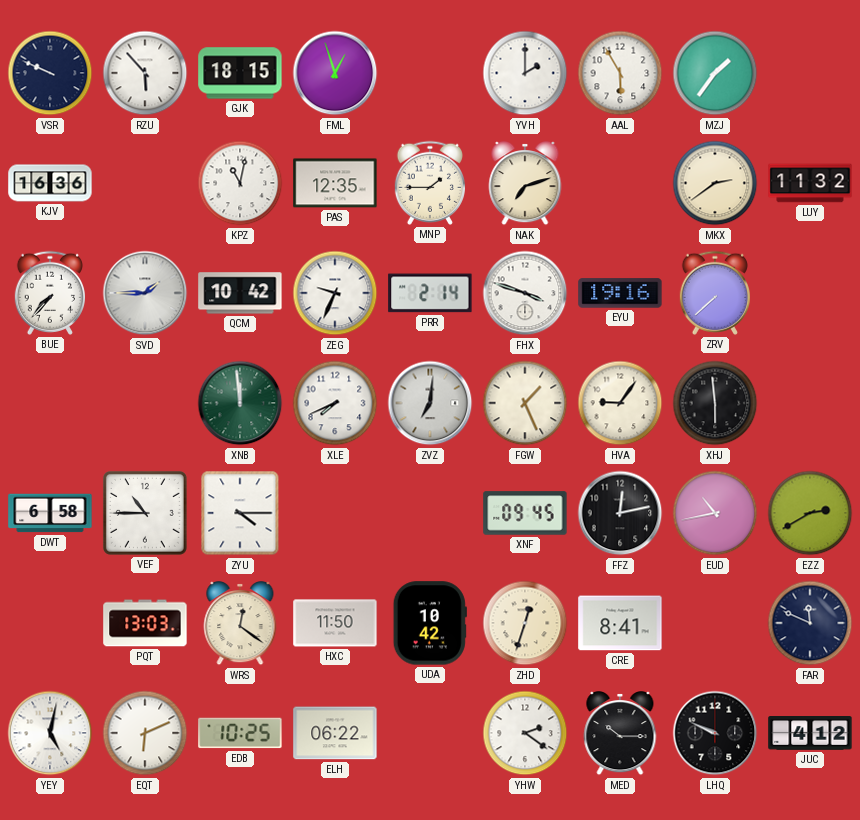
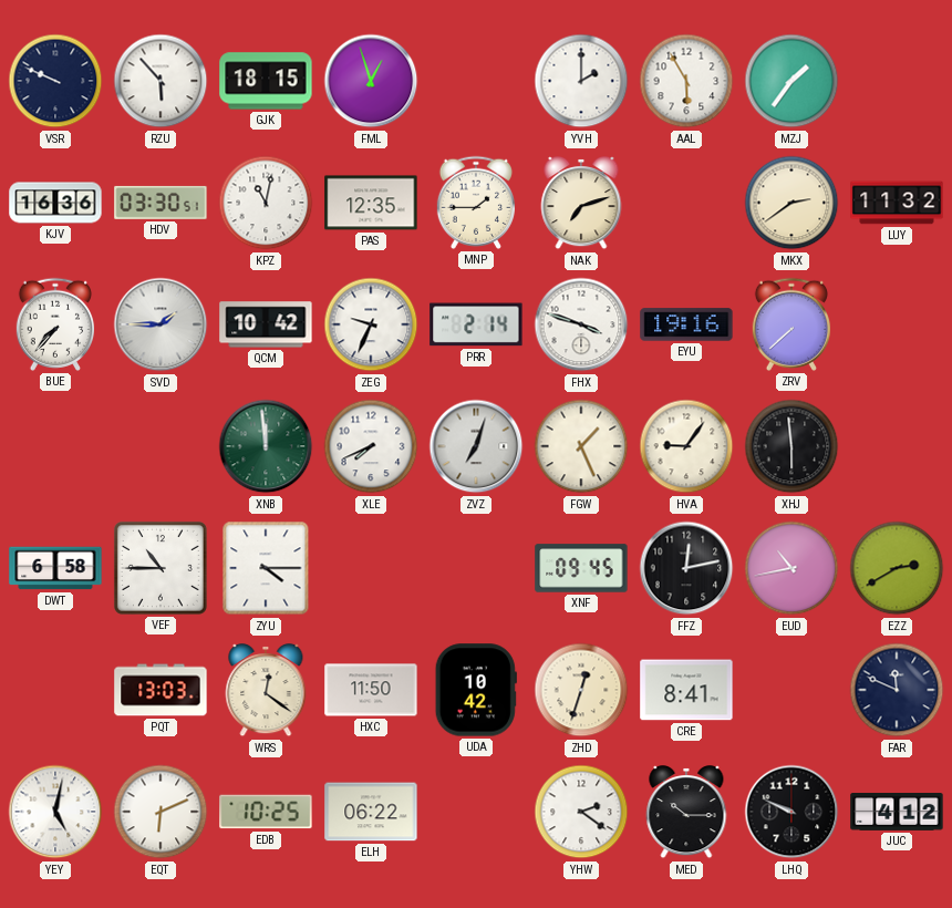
HDV: none -> 03:30 (161, 203)
ZVZ: 7:01 -> 7:03 (476, 446)
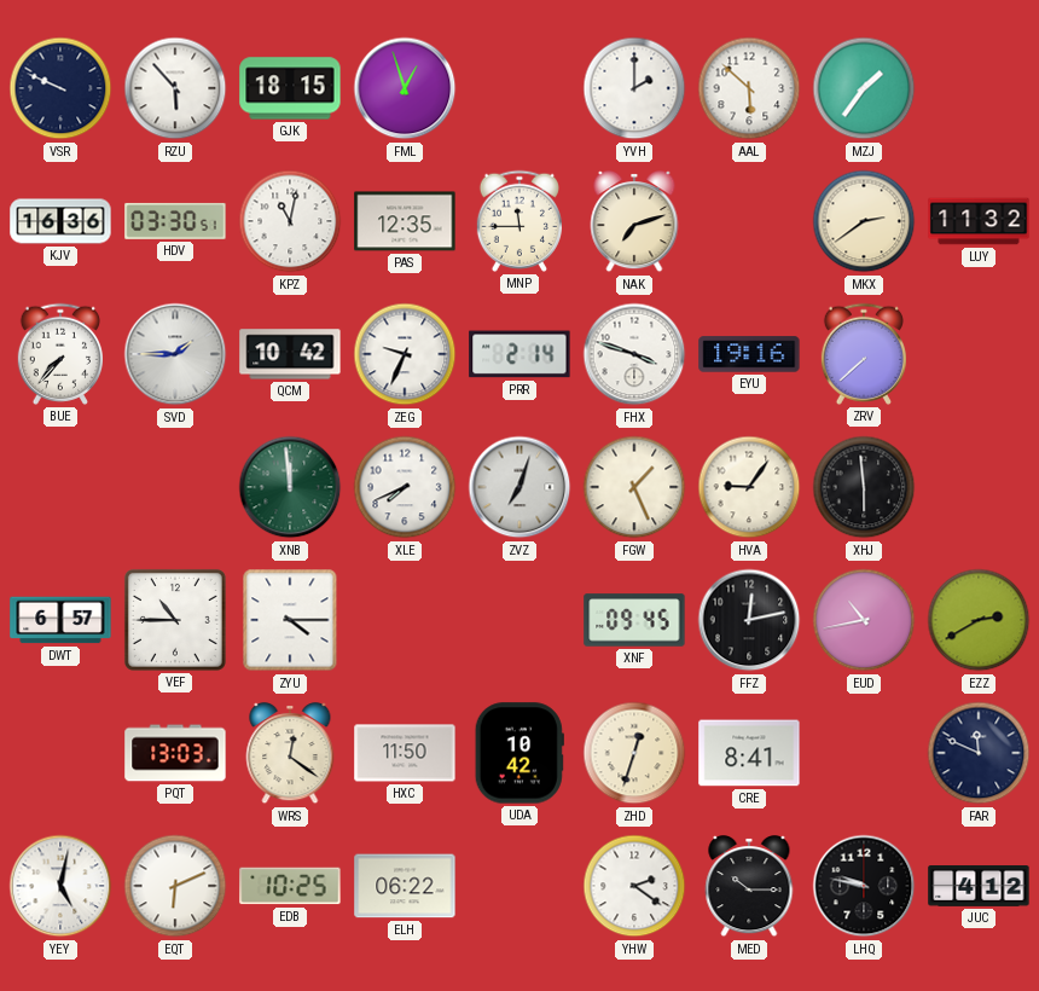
AAL: 5:55 -> 5:52 (749, 88)
MNP: 1:45 -> 11:45 (518, 221)
DWT: 6:58 -> 6:57 (60, 620)
LHQ: 9:49 -> 9:47 (864, 886)
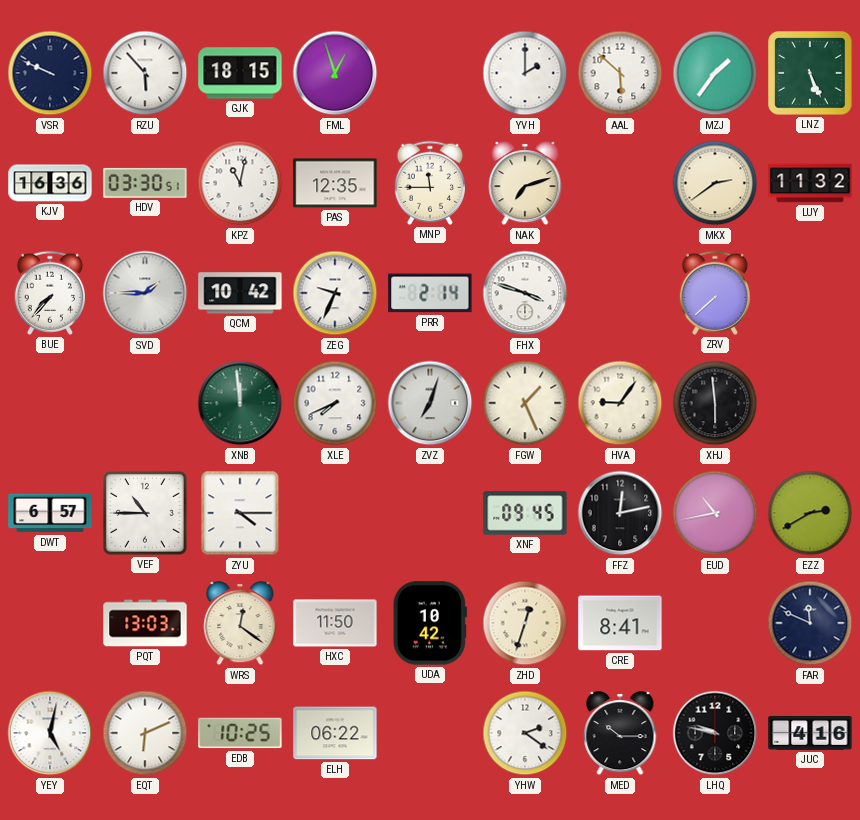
LNZ: none -> 5:26 (810, 73)
EYU: 19:16 -> none (749, 354)
JUC: 4:12 -> 4:16 (810, 734)
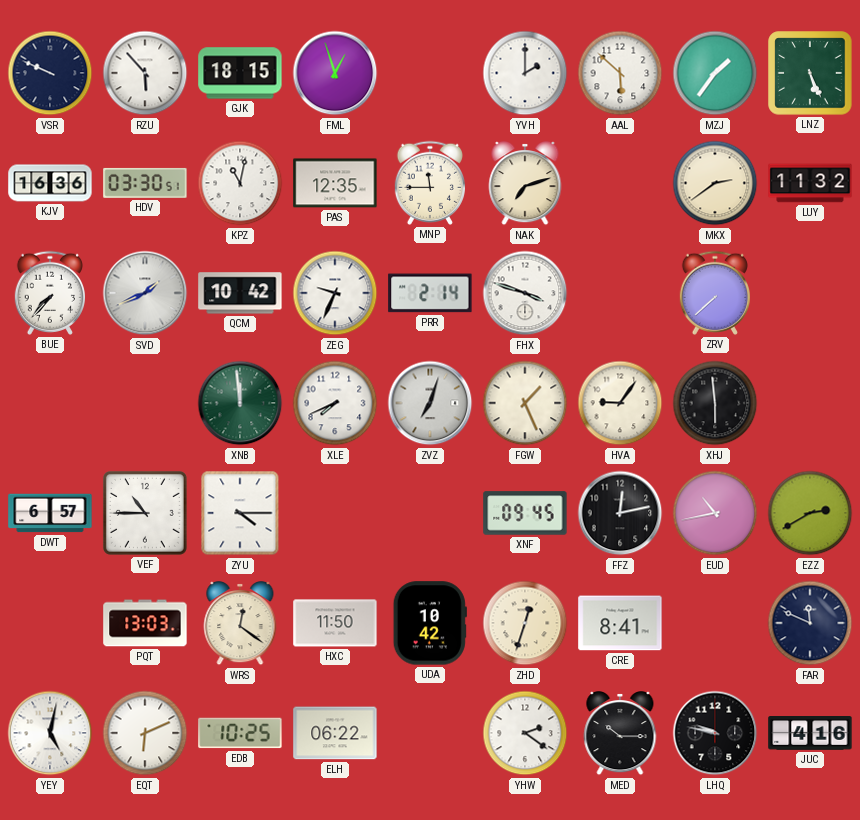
SVD: 1:45 -> 1:41 (145, 293)
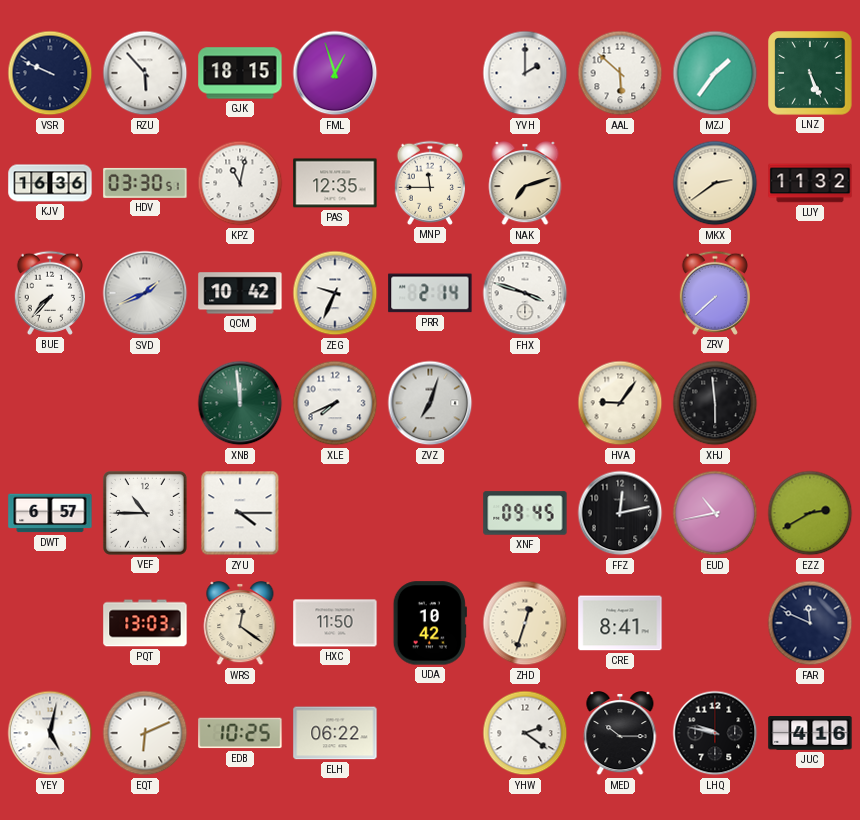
FGW: 1:26 -> none (525, 403)
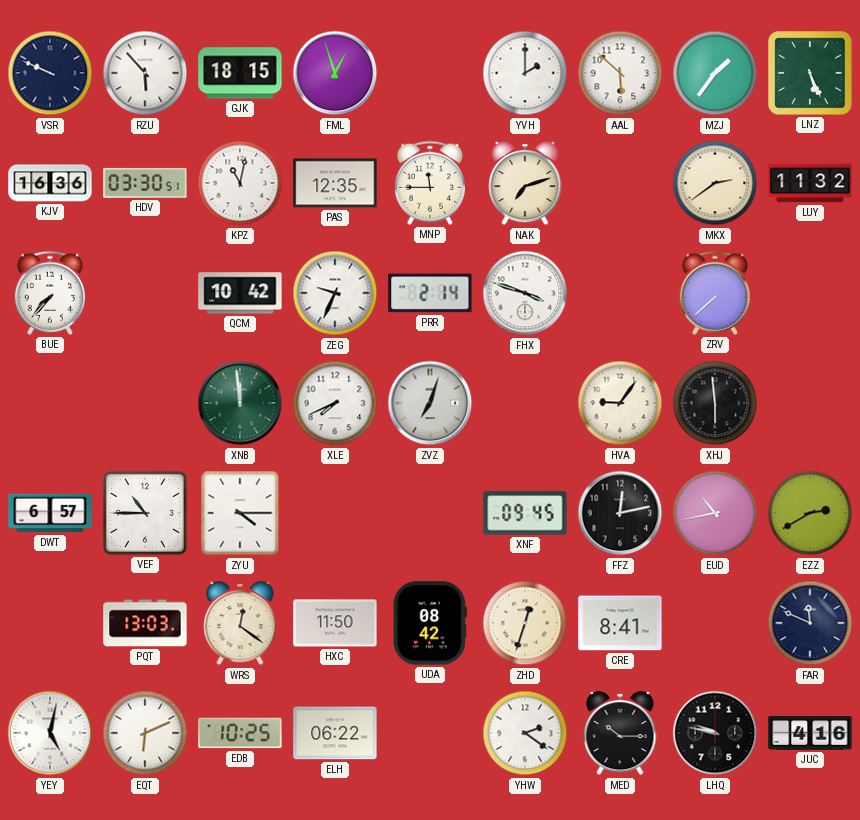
SVD: 1:41 -> none (145, 293)
UDA: 10:42 -> 08:42 (430, 623)
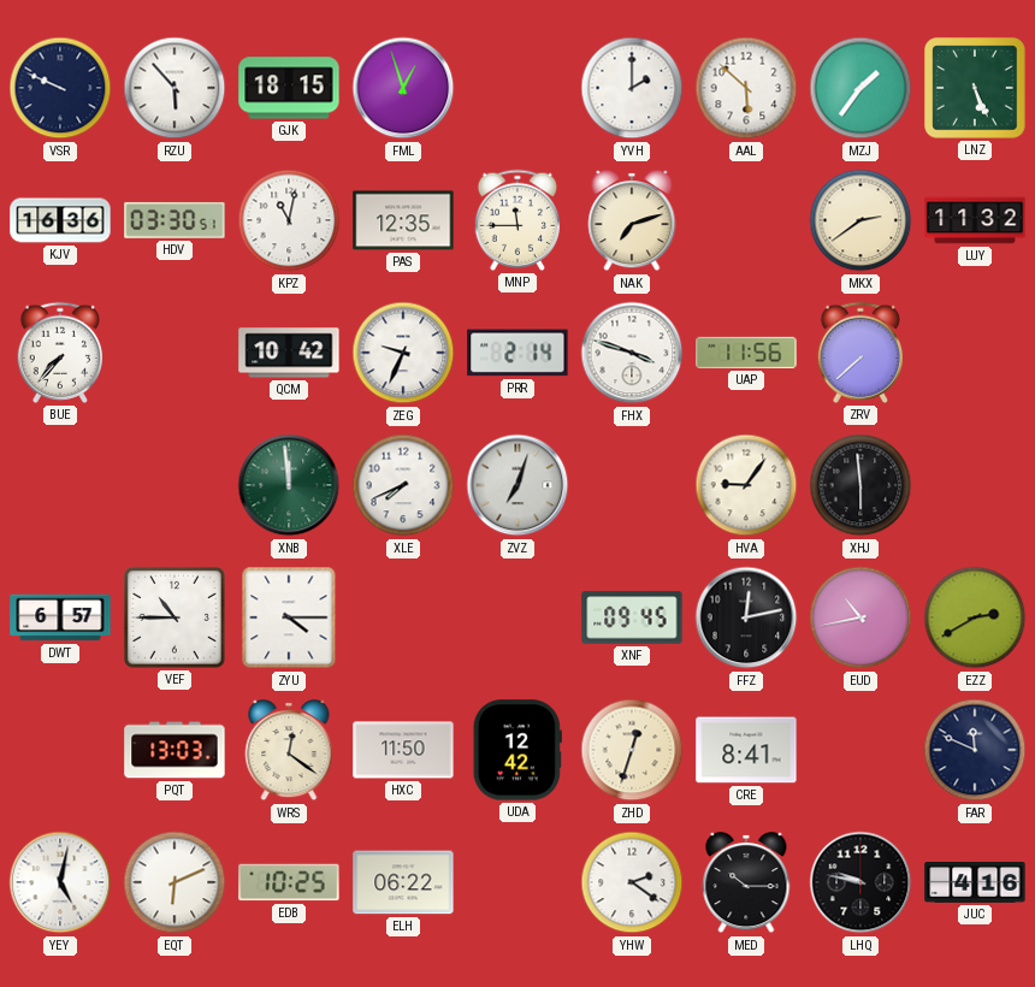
UAP: none -> 11:56 (746, 353)
UDA: 08:42 -> 12:42 (517, 750)
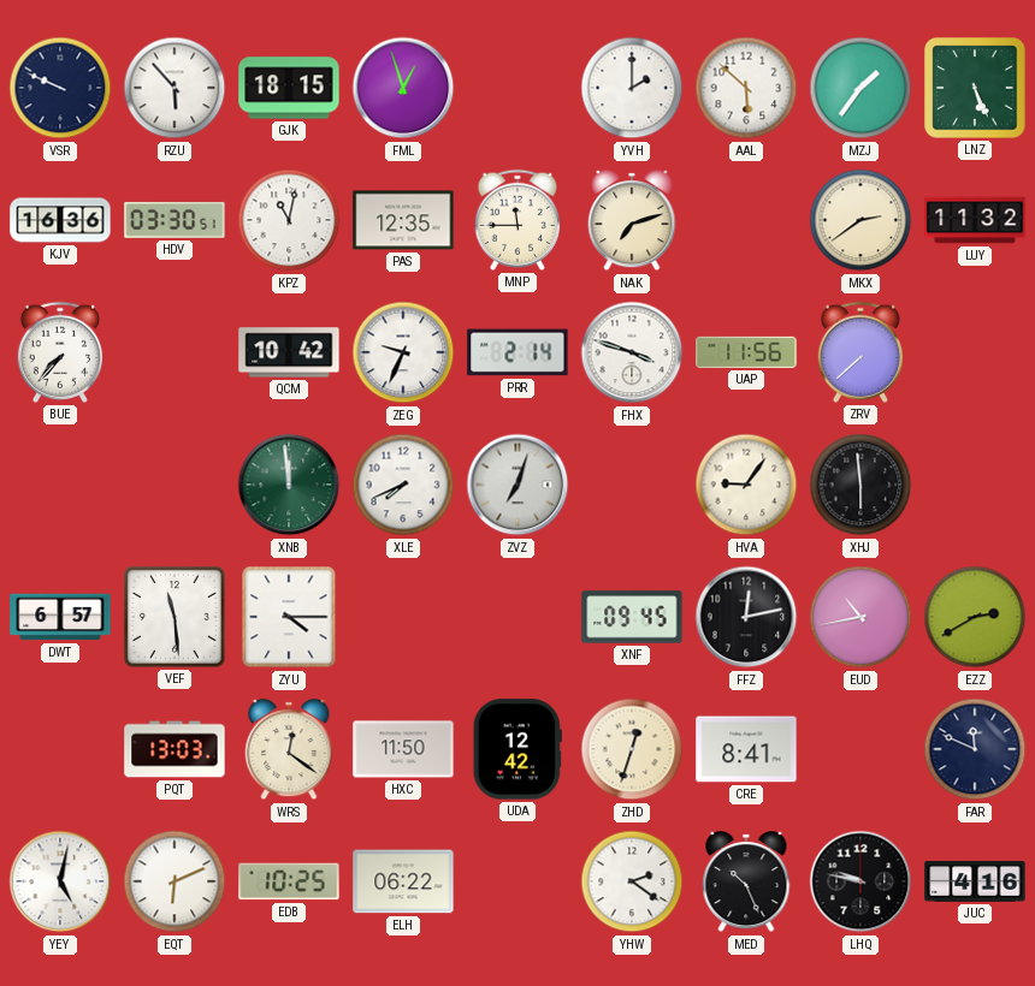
VEF: 10:45 -> 11:29 (175, 617)
MED: 10:15 -> 10:26 (746, 881)
